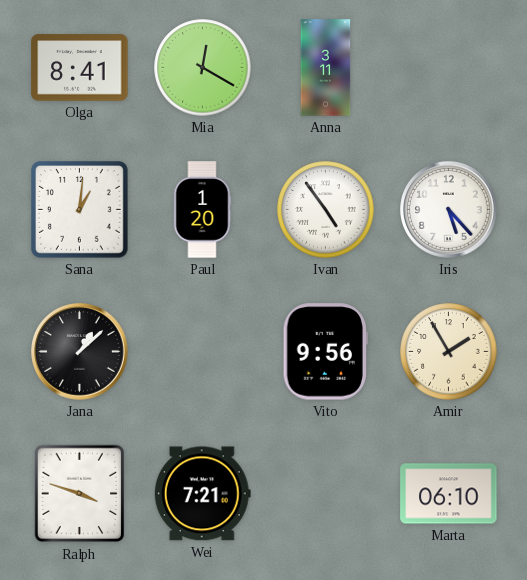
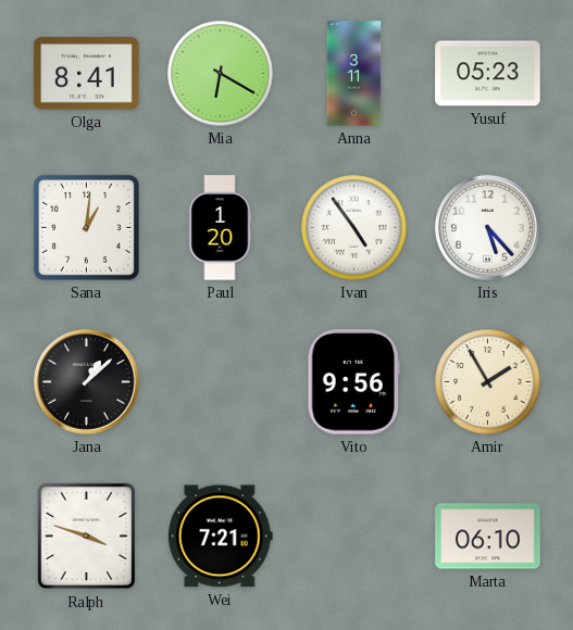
Mia: 12:20 -> 6:20 (221, 74)
Yusuf: none -> 05:23 (488, 74)
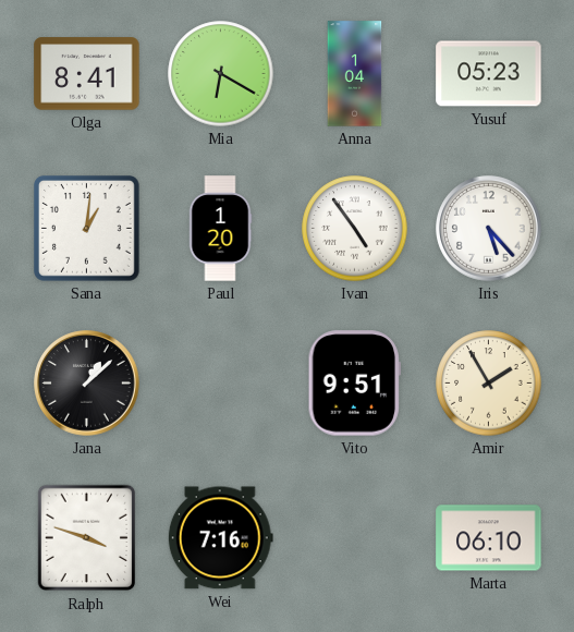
Anna: 3:11 -> 1:04 (355, 74)
Vito: 9:56 -> 9:51 (354, 384)
Wei: 7:21 -> 7:16 (220, 538)
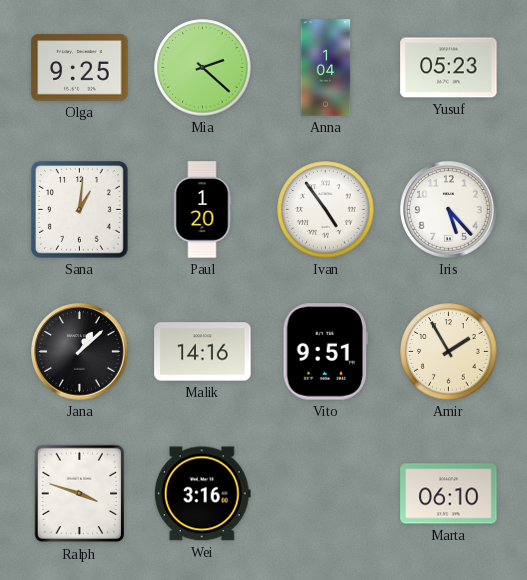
Olga: 8:41 -> 9:25 (80, 68)
Mia: 6:20 -> 2:22 (203, 68)
Malik: none -> 14:16 (203, 352)
Wei: 7:16 -> 3:16 (202, 494)
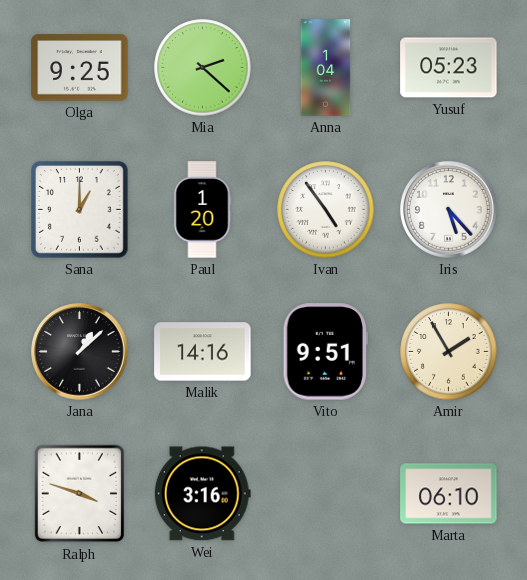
Sana: 1:01 -> 1:00 (80, 210)
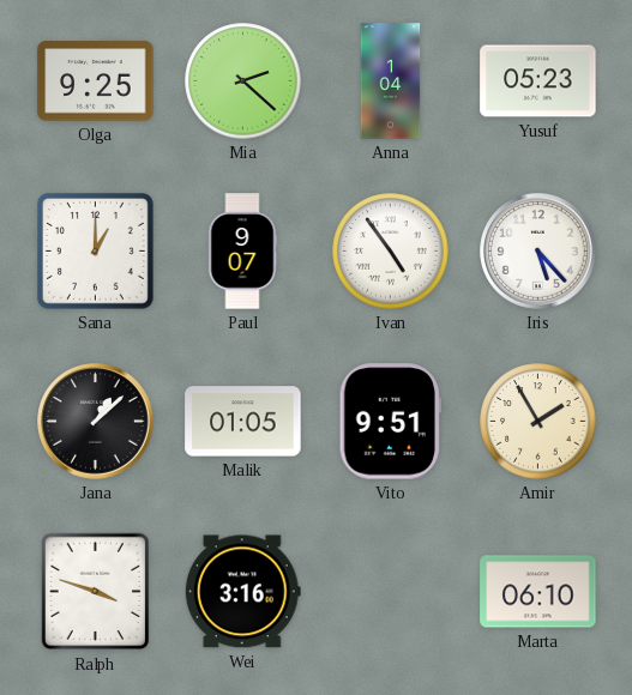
Paul: 1:20 -> 9:07 (242, 252)
Malik: 14:16 -> 01:05 (243, 422)
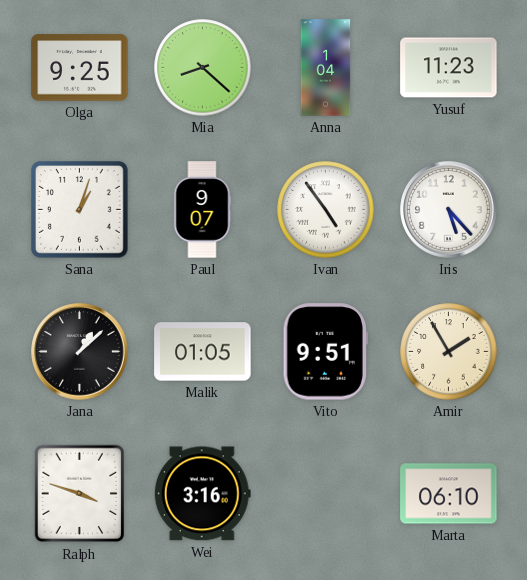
Mia: 2:22 -> 8:22 (203, 68)
Yusuf: 05:23 -> 11:23 (449, 68)
Sana: 1:00 -> 1:03 (80, 210)
